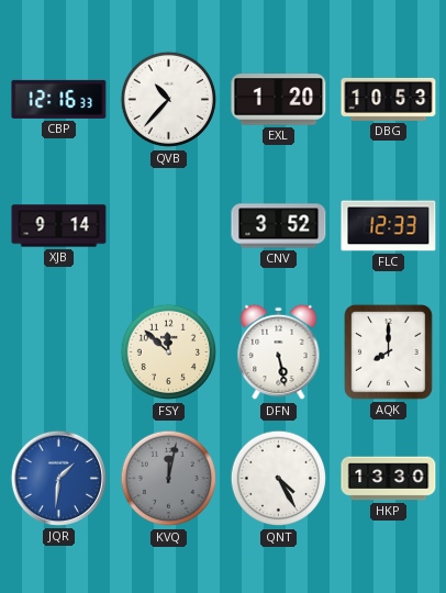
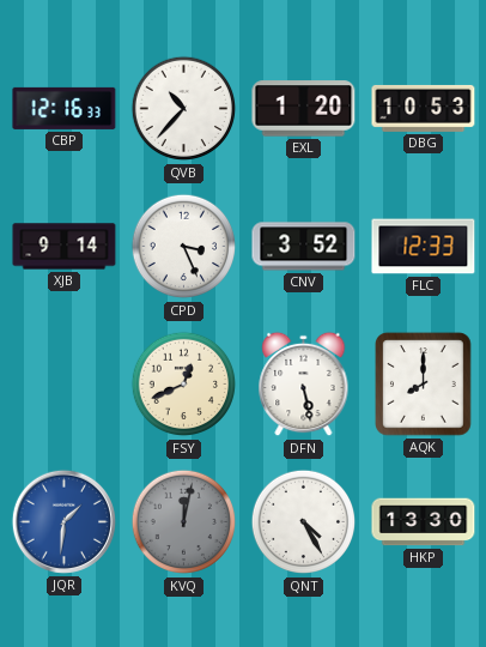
CPD: none -> 3:26 (184, 247)
FSY: 11:52 -> 12:41 (184, 385)
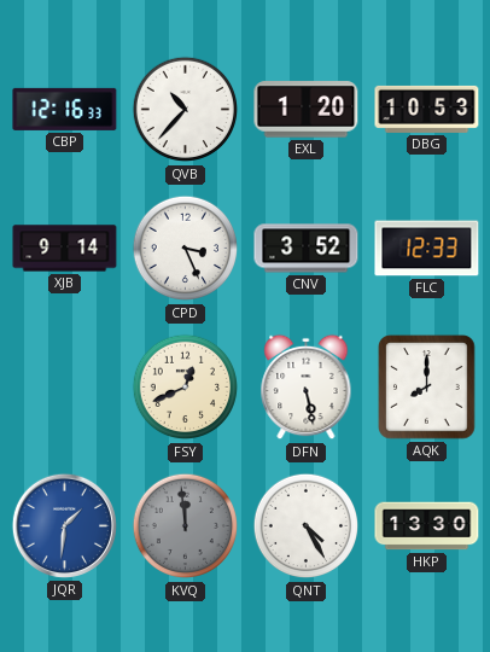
KVQ: 12:02 -> 11:59 (186, 526)
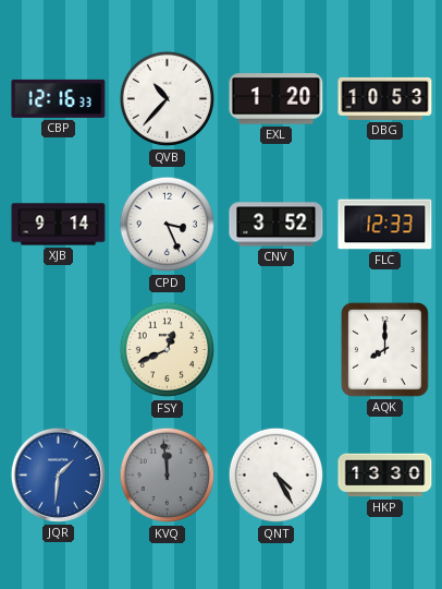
DFN: 5:28 -> none (307, 388)
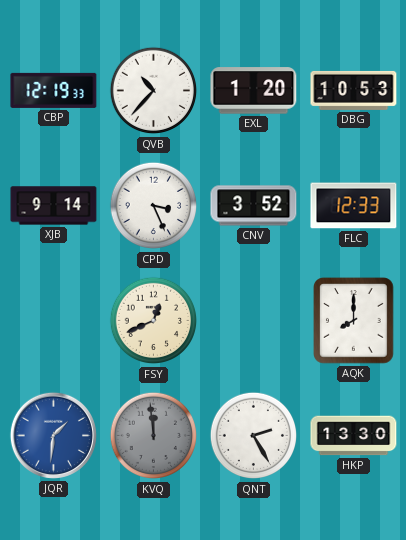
CBP: 12:16 -> 12:19 (54, 90)
QNT: 4:25 -> 2:25 (254, 436)
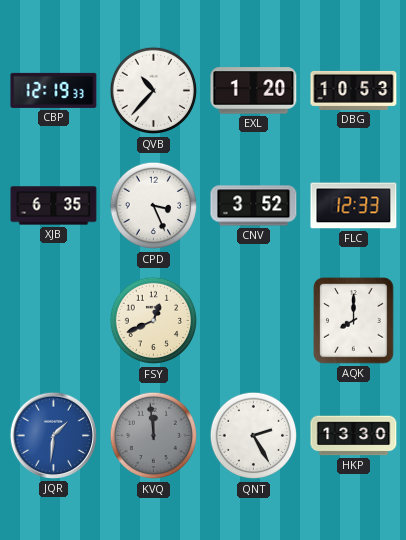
XJB: 9:14 -> 6:35 (54, 206)
